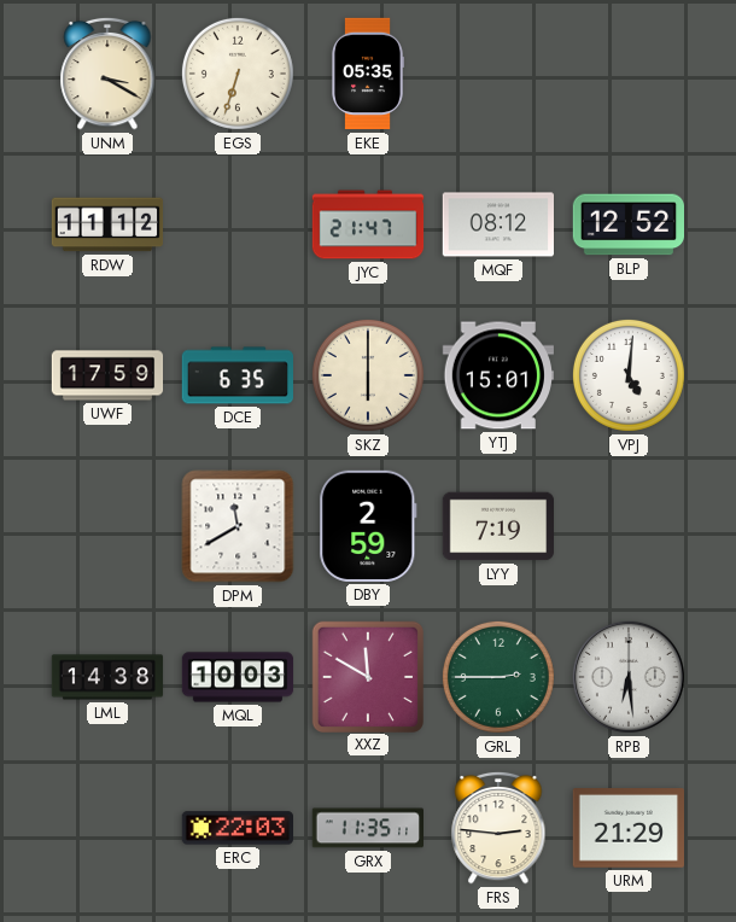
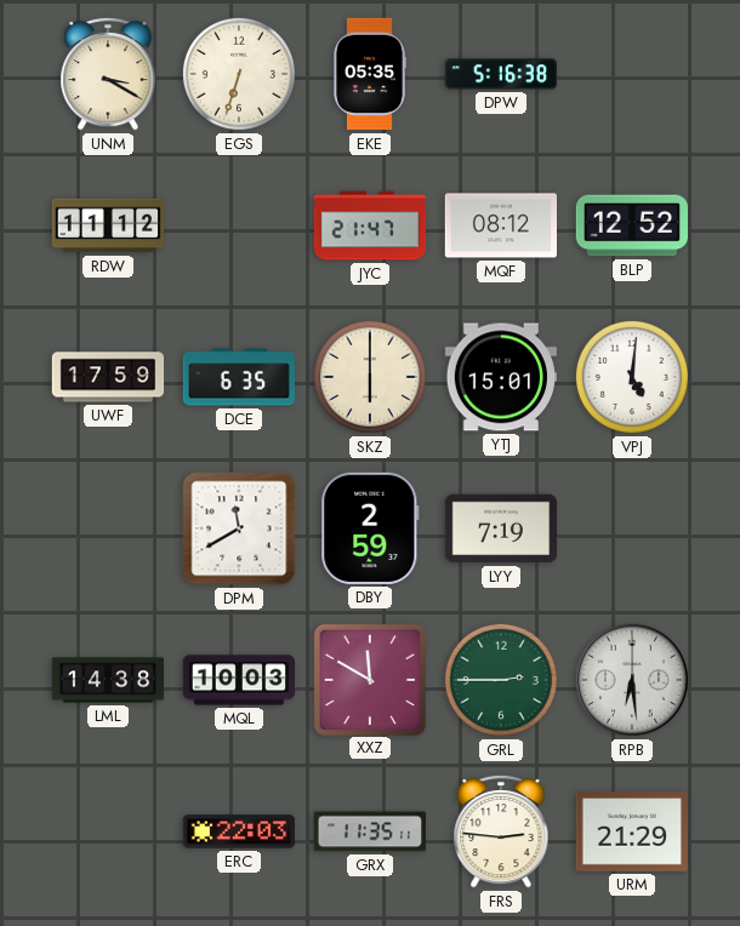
DPW: none -> 5:16 (501, 74)
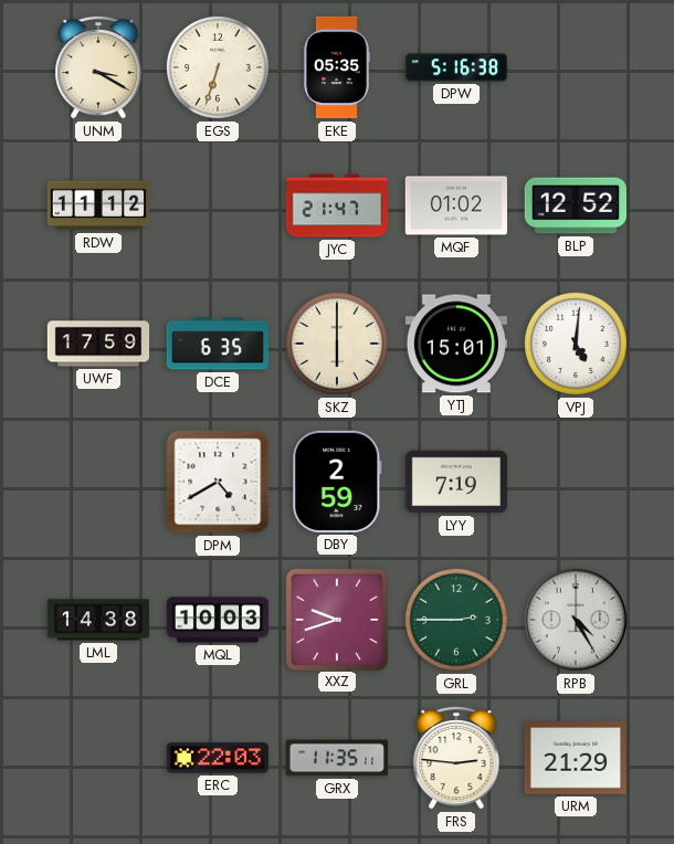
MQF: 08:12 -> 01:02 (455, 205)
DPM: 11:40 -> 4:40 (218, 482)
XXZ: 11:50 -> 9:42 (336, 619)
RPB: 6:29 -> 4:25 (576, 620)
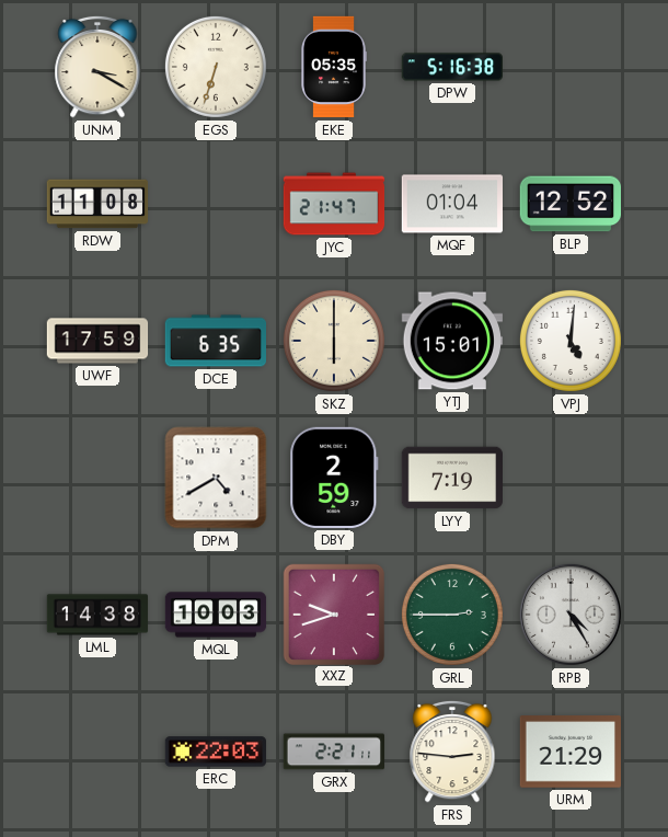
RDW: 11:12 -> 11:08 (97, 204)
MQF: 01:02 -> 01:04 (451, 204)
GRX: 11:35 -> 2:21 (333, 752)
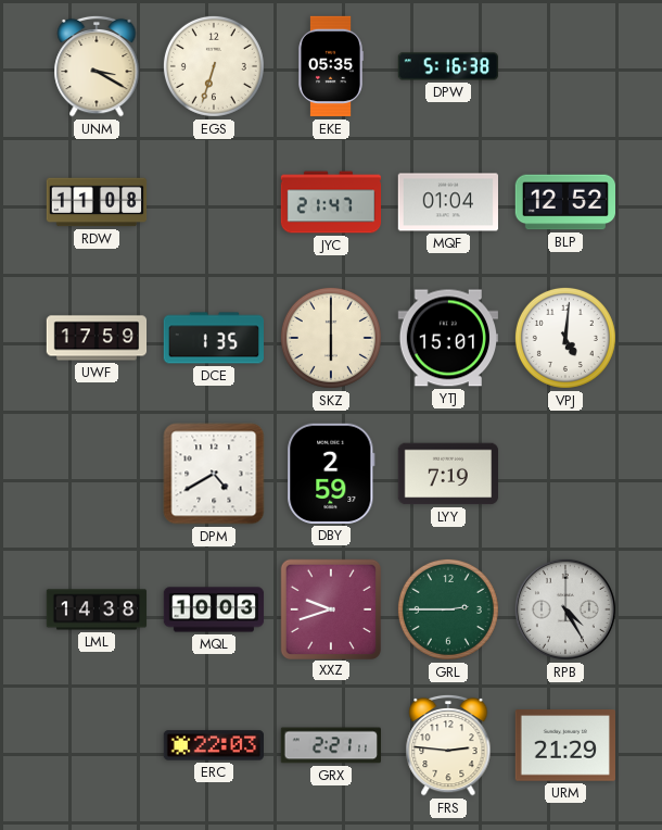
DCE: 6:35 -> 1:35 (213, 338)
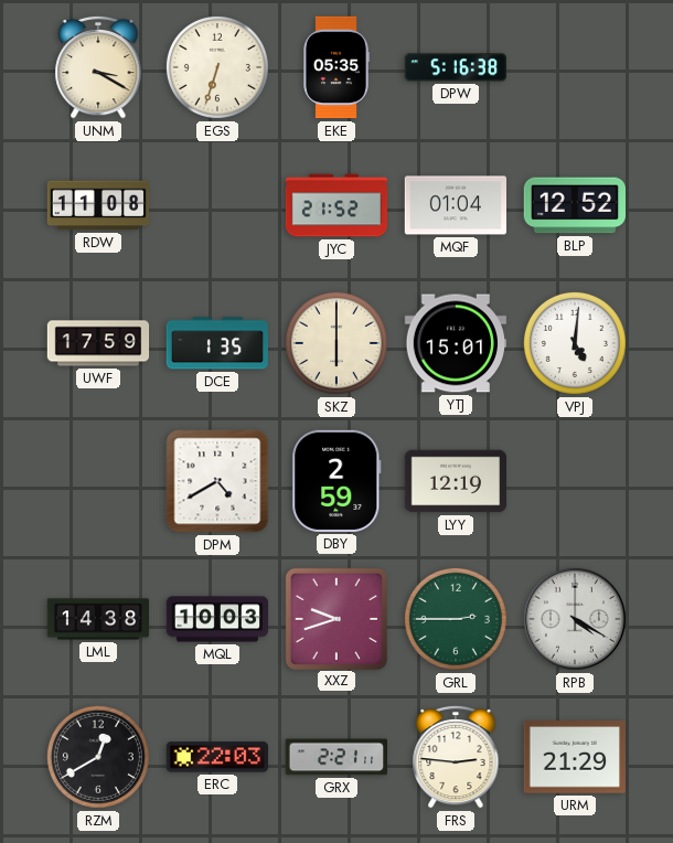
JYC: 21:47 -> 21:52 (336, 205)
LYY: 7:19 -> 12:19 (455, 481)
RPB: 4:25 -> 4:20 (575, 619)
RZM: none -> 12:40 (98, 757)
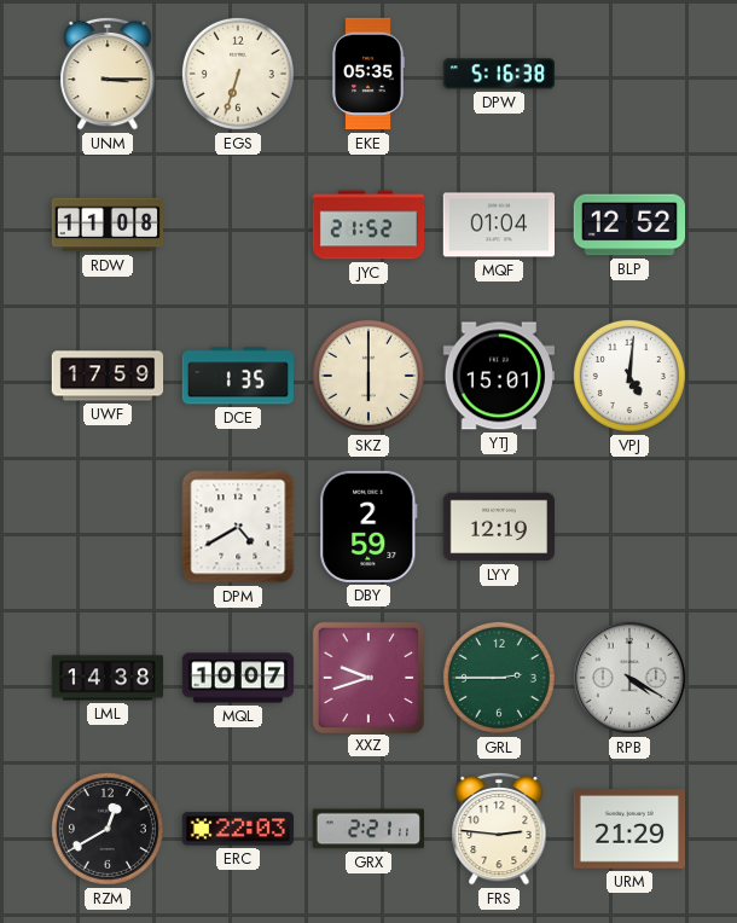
UNM: 3:20 -> 3:15 (108, 74)
MQL: 10:03 -> 10:07 (238, 678)
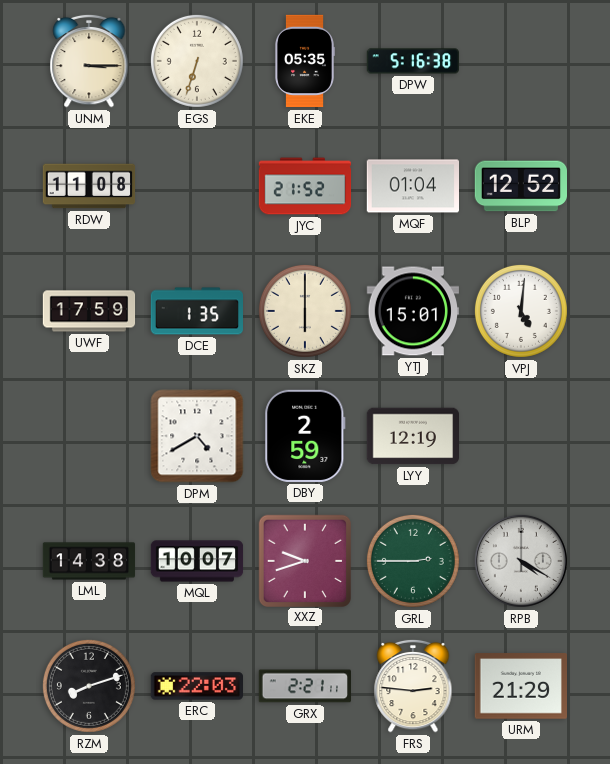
RZM: 12:40 -> 8:12 (89, 686)
